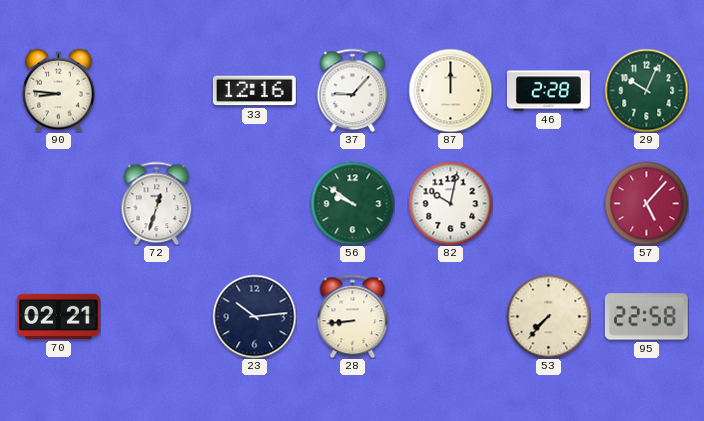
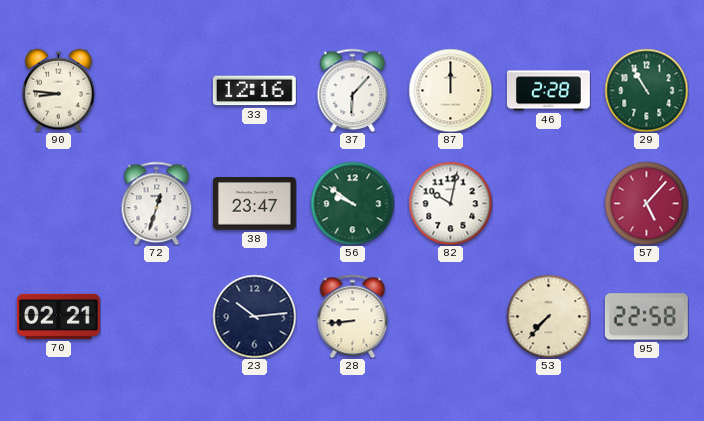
37: 9:07 -> 6:07 (353, 90)
29: 10:04 -> 10:55 (646, 90)
38: none -> 23:47 (254, 204)
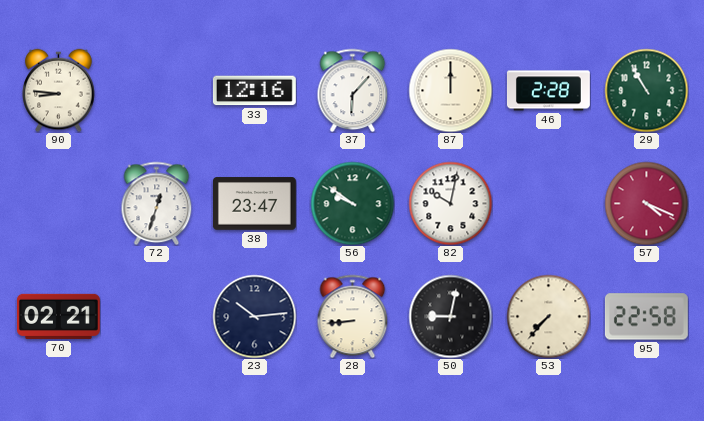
57: 5:07 -> 4:19 (646, 203)
50: none -> 9:02 (450, 316)
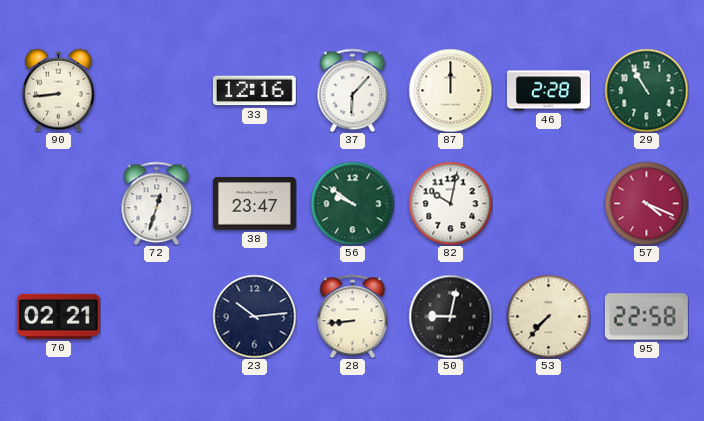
90: 8:46 -> 8:44 (59, 90)
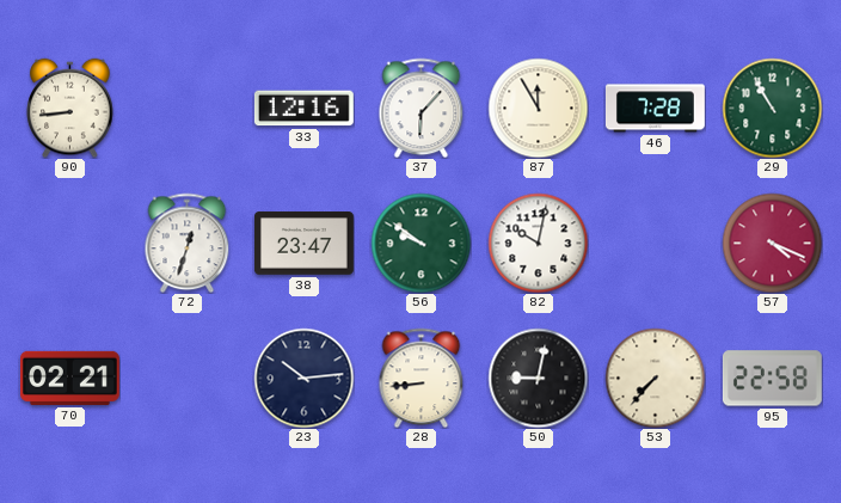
87: 12:00 -> 11:55 (538, 108)
46: 2:28 -> 7:28 (655, 109)
